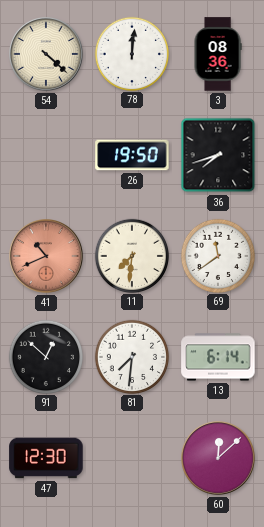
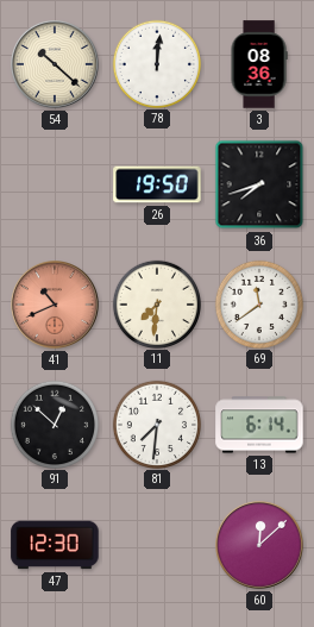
54: 4:22 -> 10:22 (56, 65)
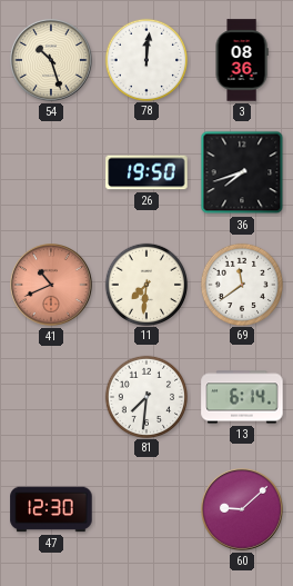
54: 10:22 -> 10:27 (52, 61)
91: 12:52 -> none (54, 424)
60: 12:08 -> 9:08 (243, 510)
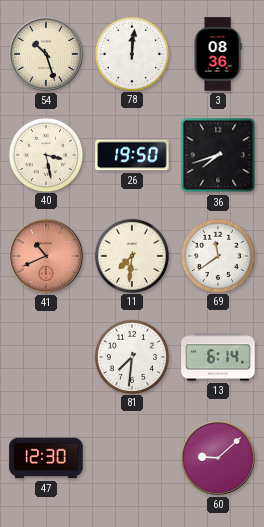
40: none -> 3:28 (45, 154)
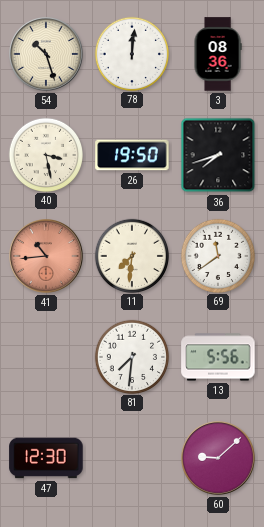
41: 10:41 -> 10:44 (47, 257)
13: 6:14 -> 5:56 (218, 357)
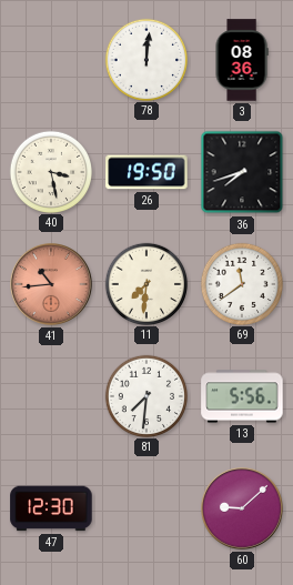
54: 10:27 -> none (47, 55)
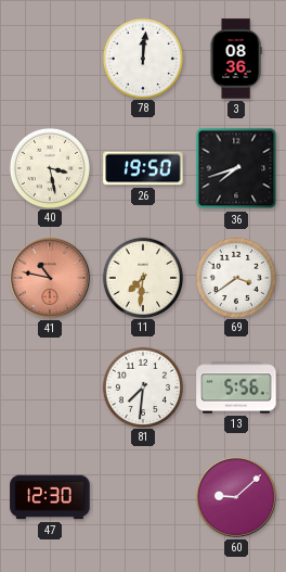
41: 10:44 -> 10:47 (51, 279)
69: 11:39 -> 3:39 (235, 277)
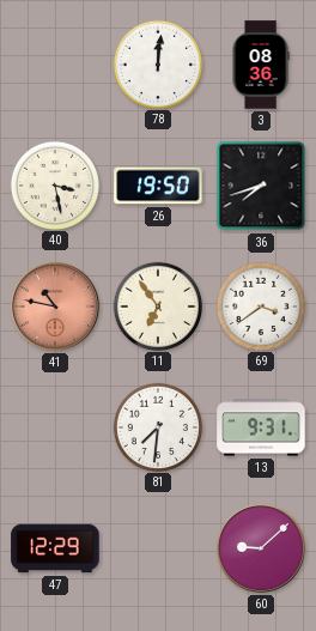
11: 7:31 -> 6:54 (157, 305)
13: 5:56 -> 9:31 (261, 427)
47: 12:30 -> 12:29 (55, 548)
